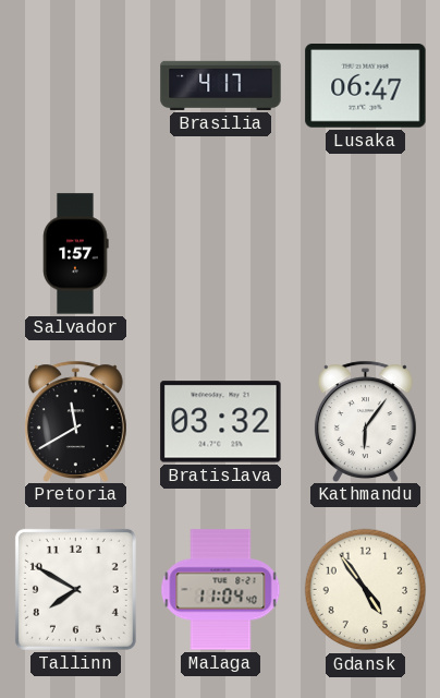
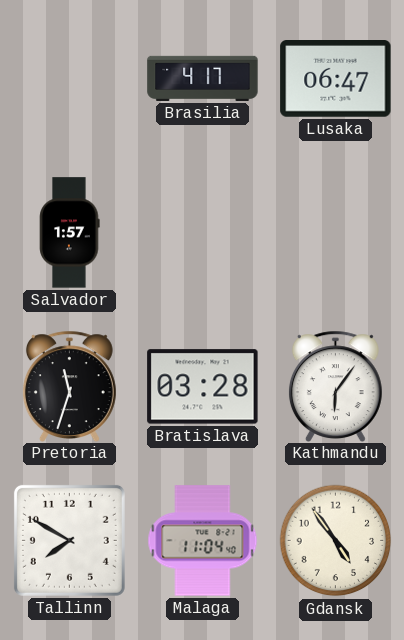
Pretoria: 11:40 -> 11:33 (69, 386)
Bratislava: 03:32 -> 03:28 (203, 387)
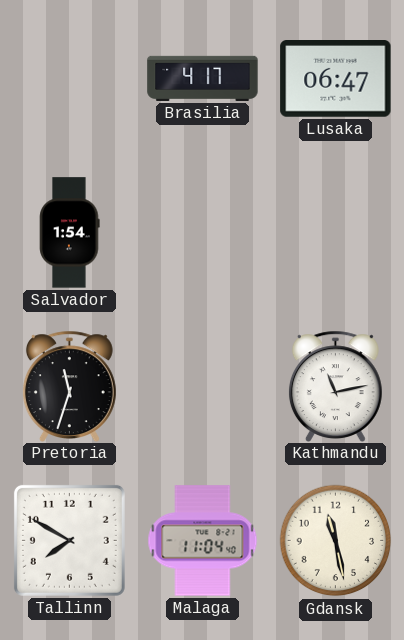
Salvador: 1:57 -> 1:54 (70, 233)
Bratislava: 03:28 -> none (203, 387)
Kathmandu: 6:06 -> 11:13 (335, 386)
Gdansk: 4:54 -> 11:28 (336, 541)
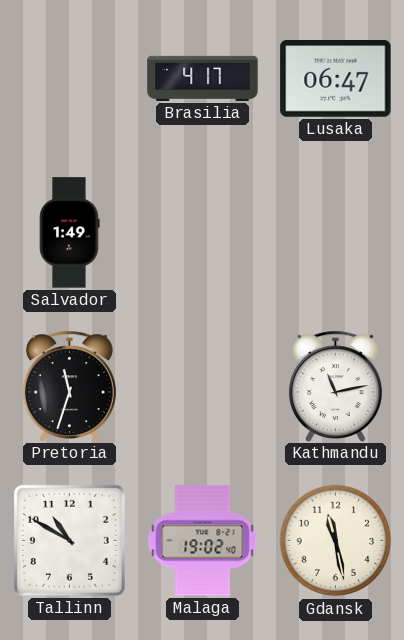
Salvador: 1:54 -> 1:49 (70, 233)
Tallinn: 7:50 -> 10:50 (69, 540)
Malaga: 11:04 -> 19:02 (203, 541)
